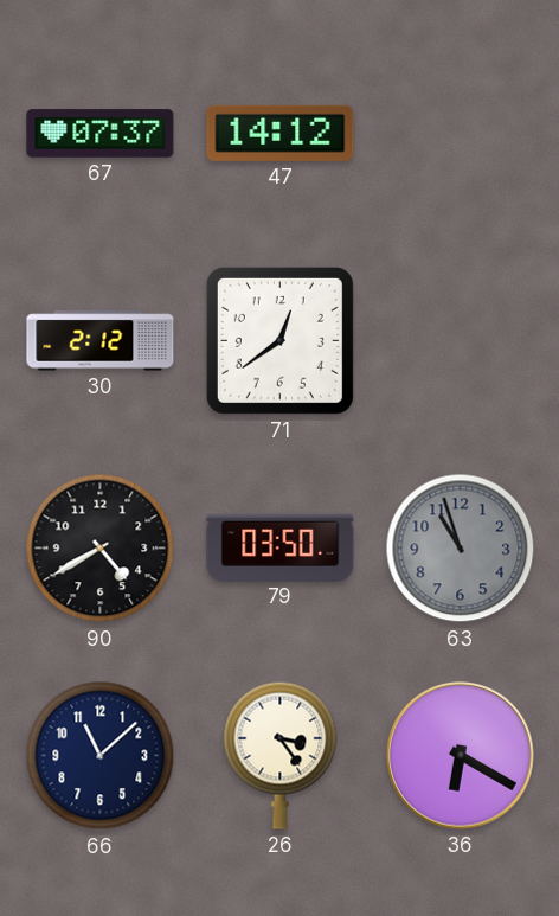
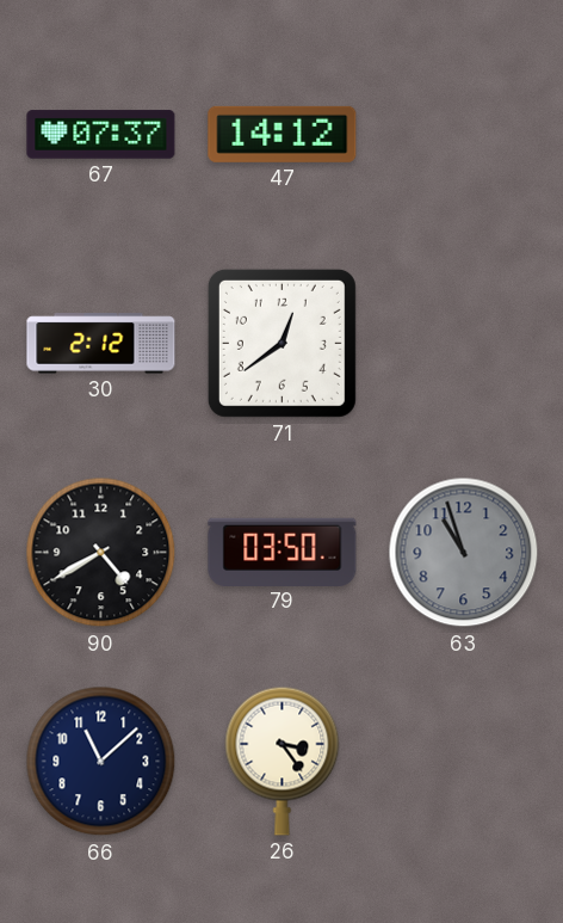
36: 6:20 -> none (461, 756)
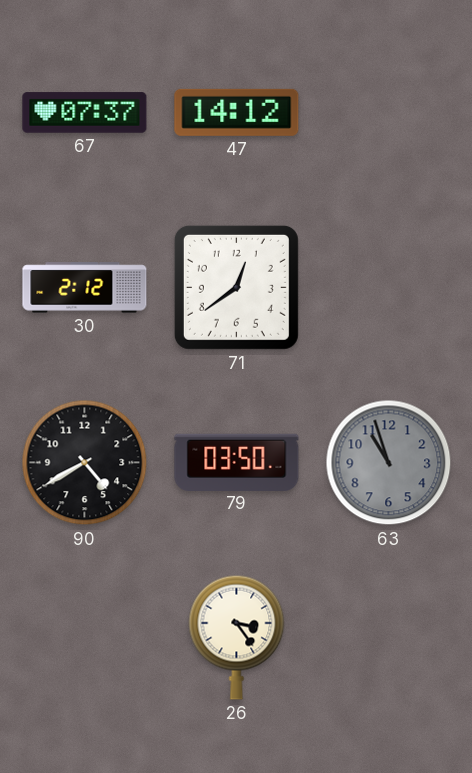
66: 11:08 -> none (101, 762)
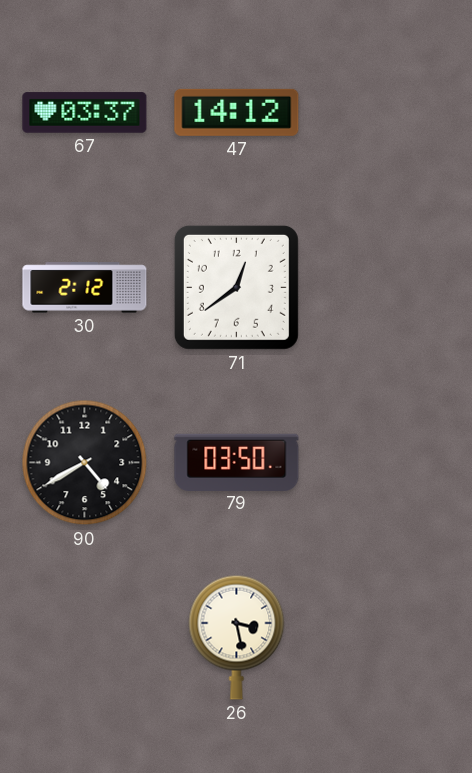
67: 07:37 -> 03:37 (85, 113)
63: 10:57 -> none (389, 463)
26: 3:24 -> 3:28 (237, 637)
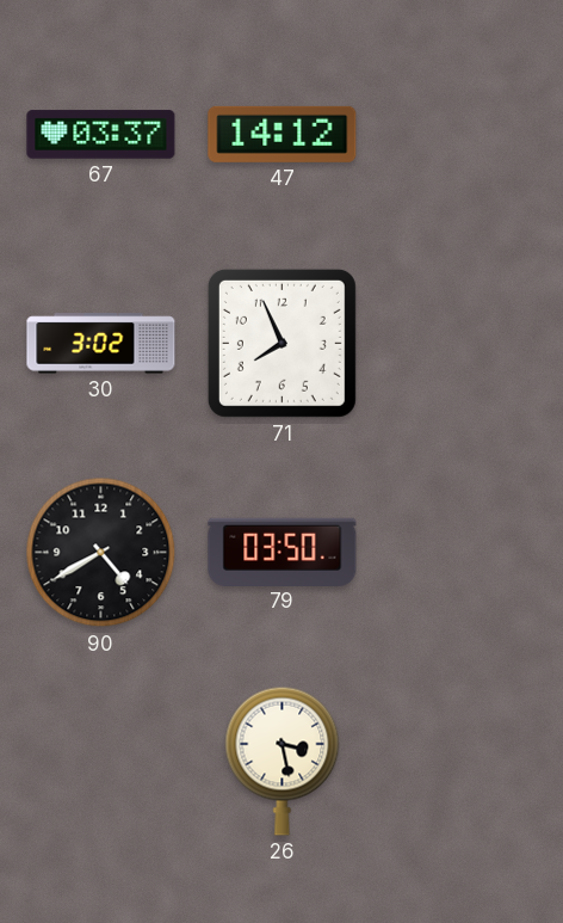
30: 2:12 -> 3:02 (101, 344)
71: 12:39 -> 7:56 (281, 343)
